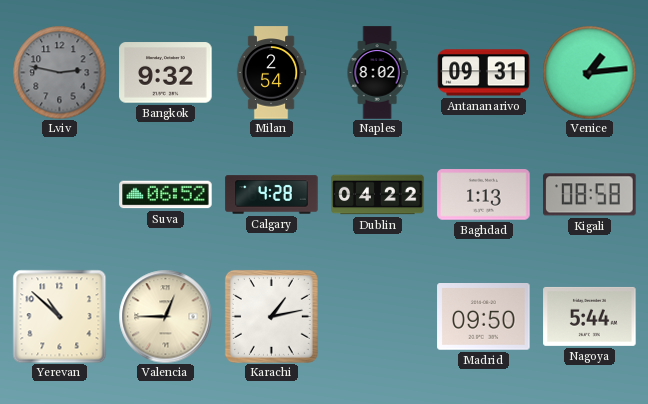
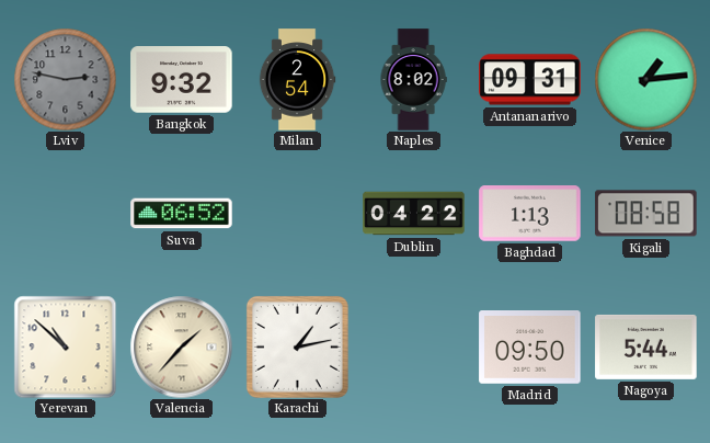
Calgary: 4:28 -> none (272, 195)
Valencia: 12:45 -> 1:37 (181, 347)
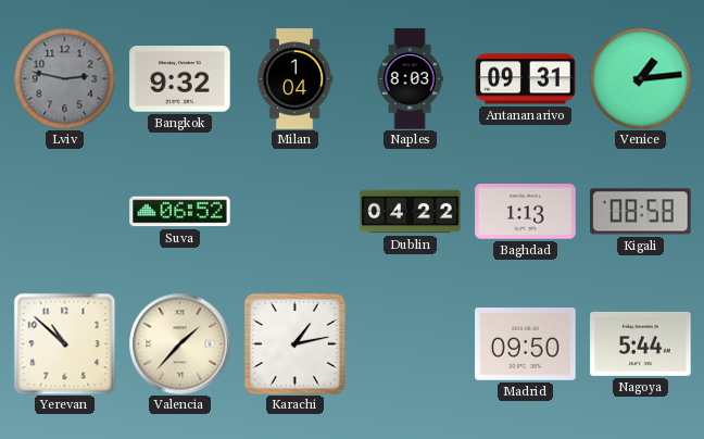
Milan: 2:54 -> 1:04 (294, 79)
Naples: 8:02 -> 8:03 (410, 79)
